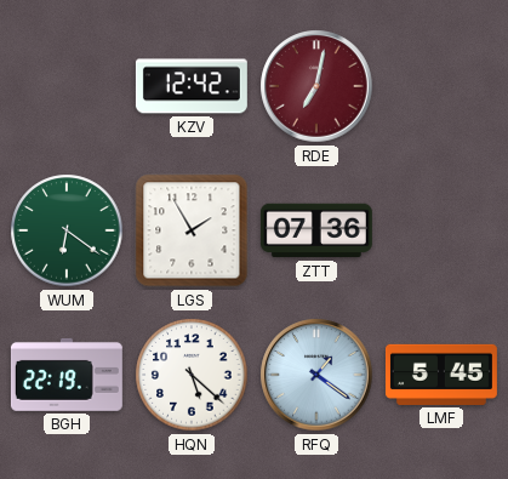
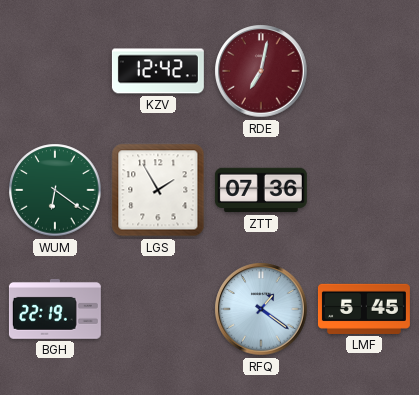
HQN: 5:22 -> none (192, 375)
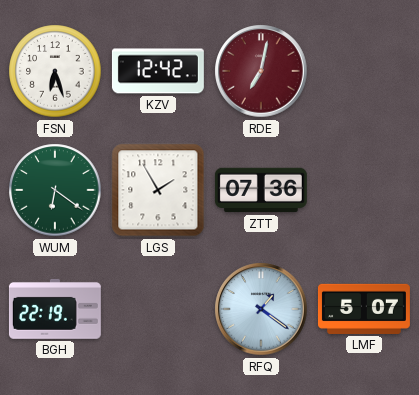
FSN: none -> 6:27 (55, 71)
LMF: 5:45 -> 5:07 (364, 309)
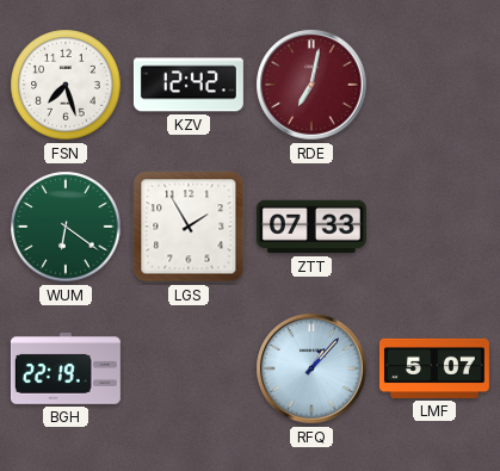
FSN: 6:27 -> 7:27 (66, 85)
ZTT: 07:36 -> 07:33 (311, 227)
RFQ: 1:21 -> 1:07 (311, 368)
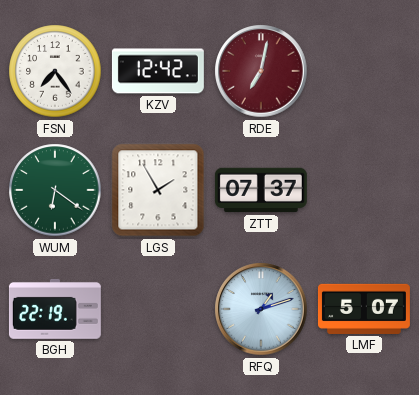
FSN: 7:27 -> 7:24 (55, 71)
ZTT: 07:33 -> 07:37 (261, 190)
RFQ: 1:07 -> 1:12 (261, 309)
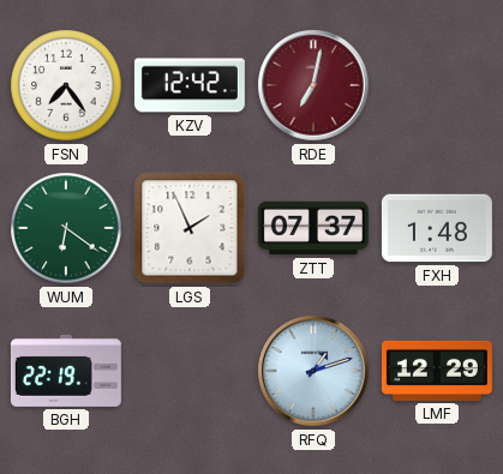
LGS: 1:55 -> 1:56 (190, 228)
FXH: none -> 1:48 (437, 228)
LMF: 5:07 -> 12:29 (437, 371)
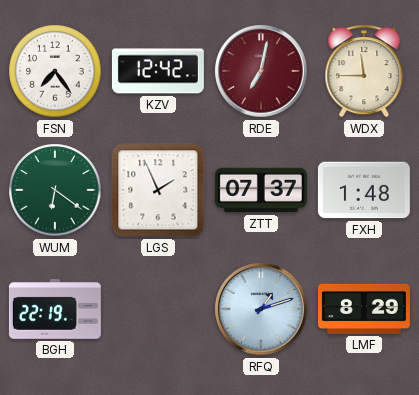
WDX: none -> 11:45 (364, 71)
LMF: 12:29 -> 8:29 (364, 309)
